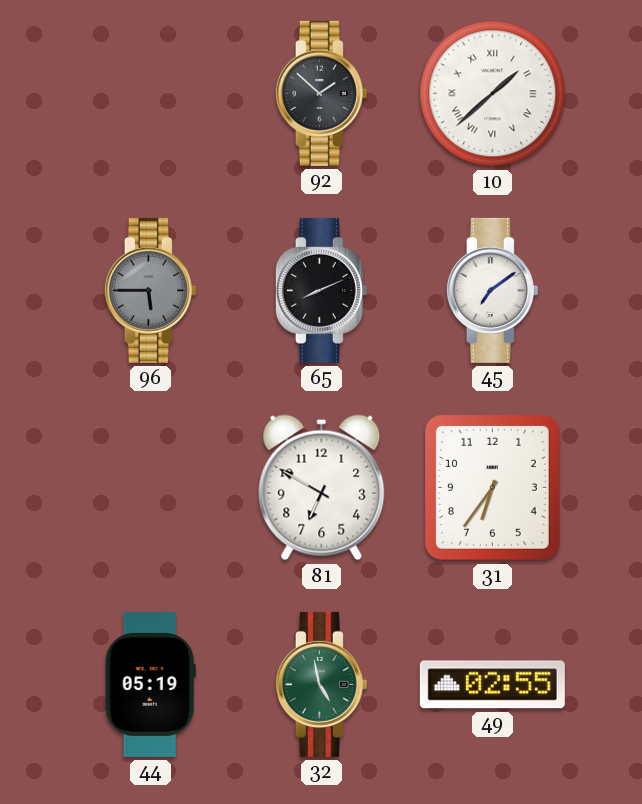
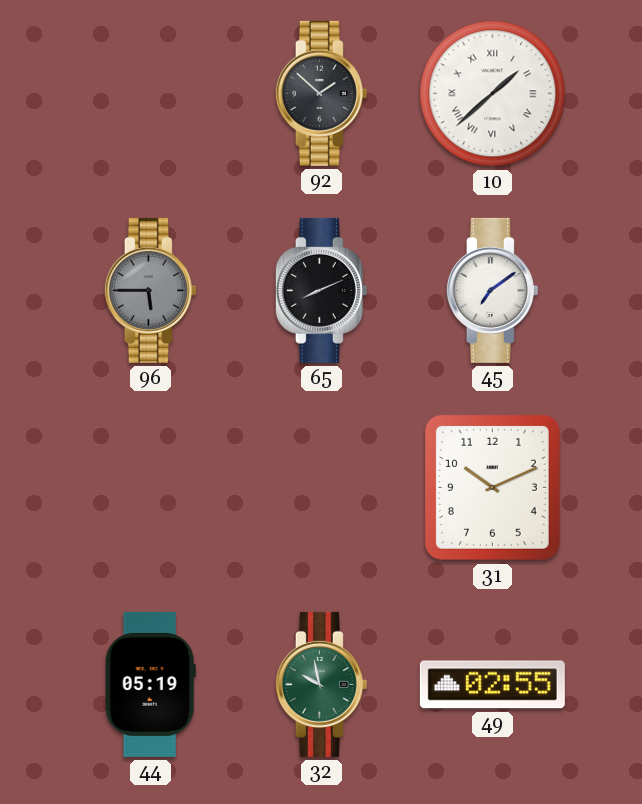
81: 6:50 -> none (322, 488)
31: 6:36 -> 10:11 (492, 487)
32: 4:58 -> 9:58 (321, 684)
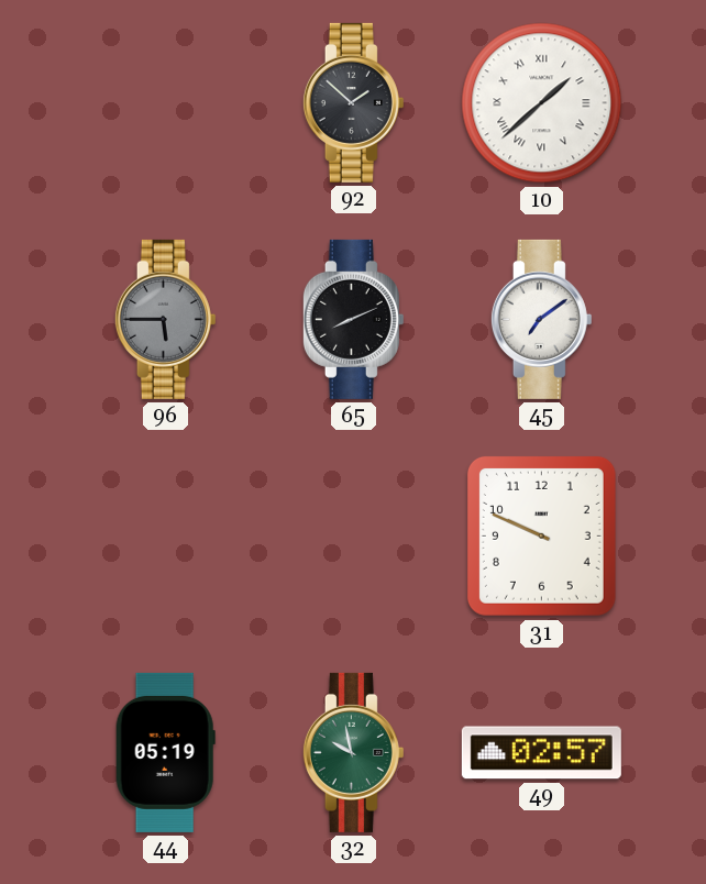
31: 10:11 -> 9:49 (541, 535)
49: 02:55 -> 02:57 (541, 753)
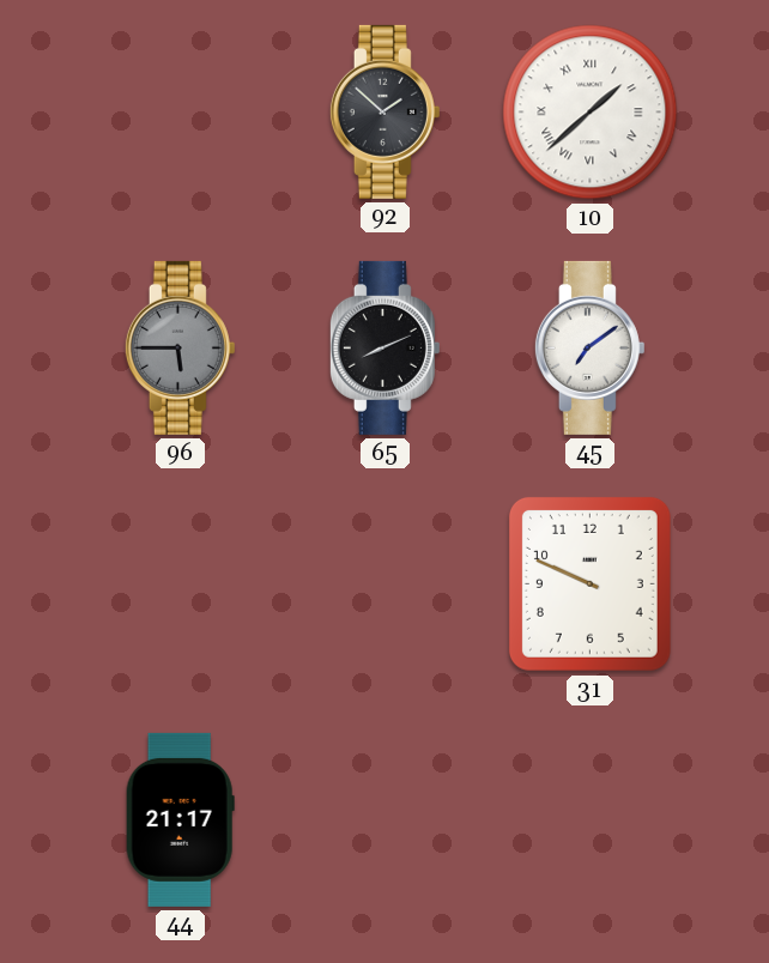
44: 05:19 -> 21:17 (180, 819)
32: 9:58 -> none (353, 752)
49: 02:57 -> none (541, 753)
